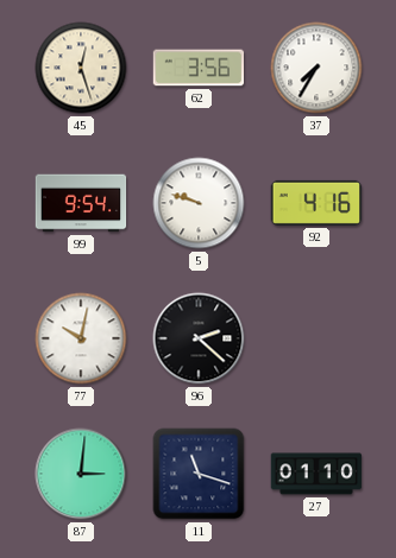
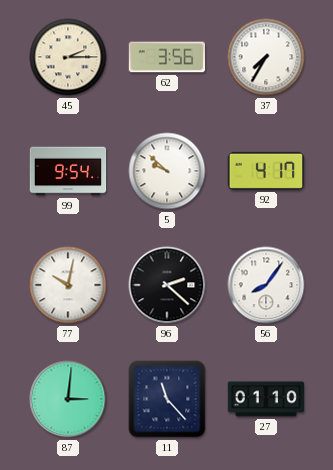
45: 12:27 -> 2:15 (68, 57)
5: 9:48 -> 9:52 (167, 171)
92: 4:16 -> 4:17 (266, 171)
56: none -> 8:06 (266, 285)
11: 11:18 -> 11:23 (167, 399)
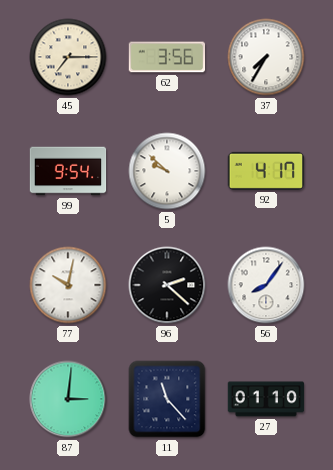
45: 2:15 -> 7:15 (68, 57)
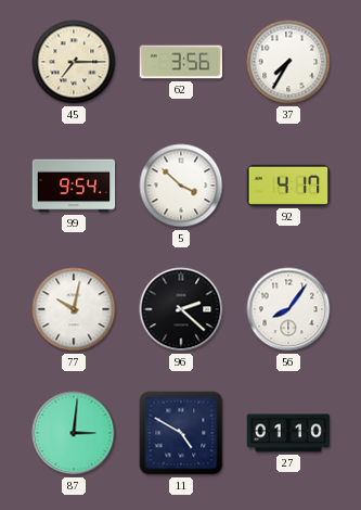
5: 9:52 -> 3:52 (181, 186)
11: 11:23 -> 4:50 (181, 433)
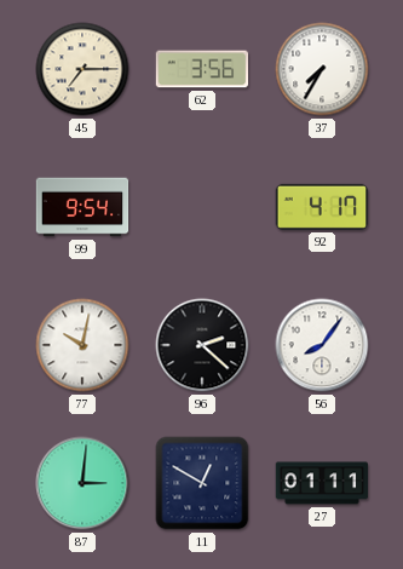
5: 3:52 -> none (181, 186)
11: 4:50 -> 12:50 (202, 483)
27: 01:10 -> 01:11 (322, 483)
